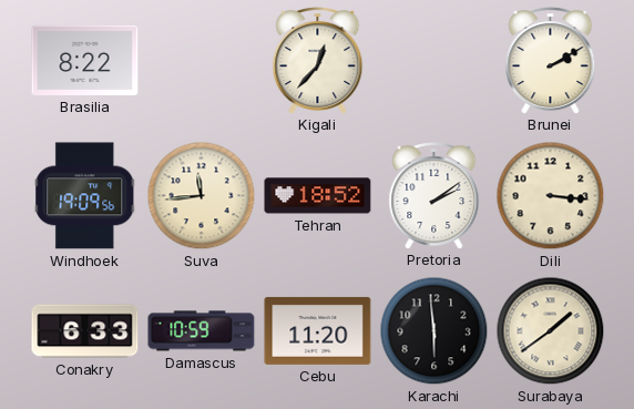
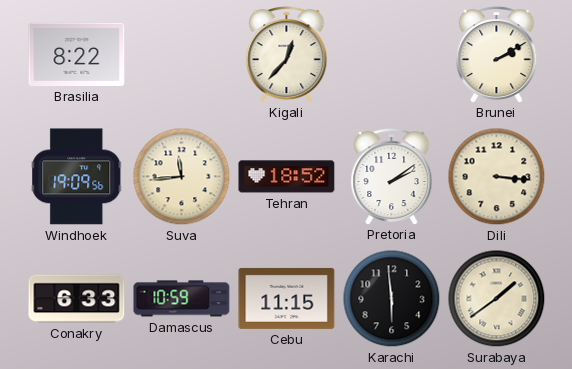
Cebu: 11:20 -> 11:15 (287, 298)
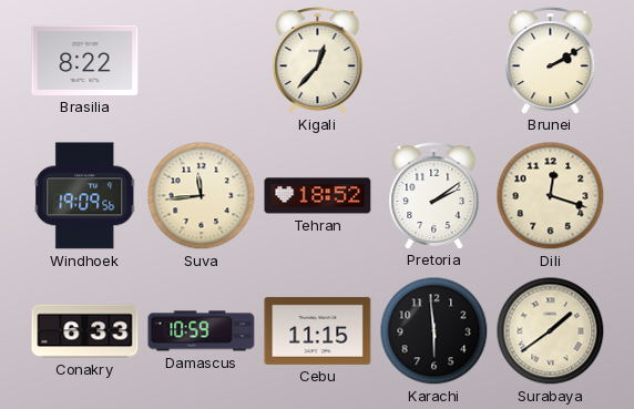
Dili: 3:16 -> 12:18 (551, 196)
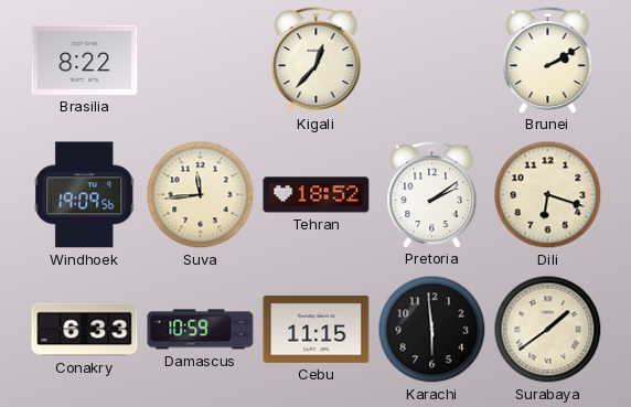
Dili: 12:18 -> 6:18 (548, 195)
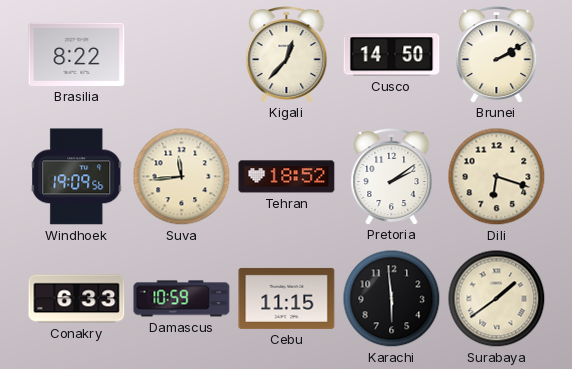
Cusco: none -> 14:50 (392, 55)
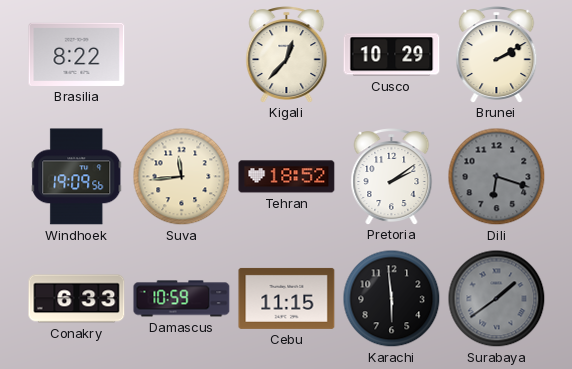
Cusco: 14:50 -> 10:29 (392, 55)
Dili dial: cream -> grey (497, 177)
Surabaya dial: cream -> grey (497, 299)
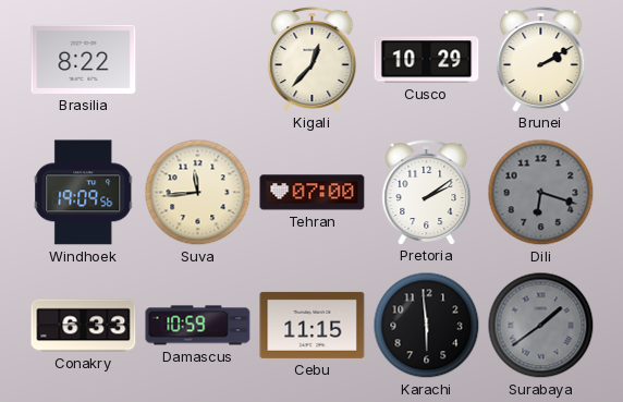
Tehran: 18:52 -> 07:00 (313, 193)
